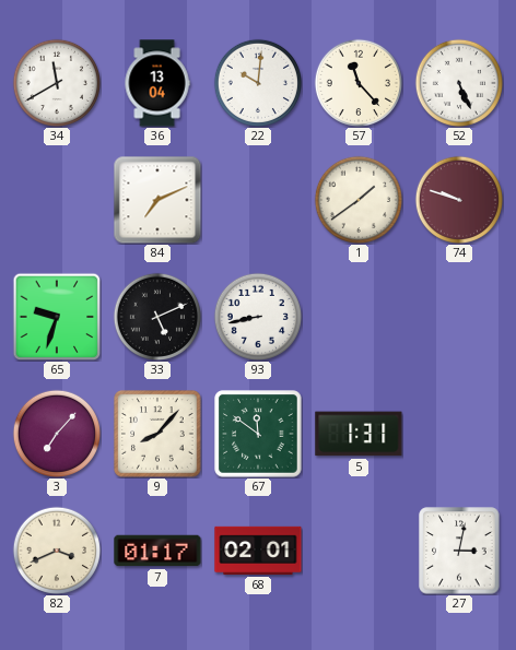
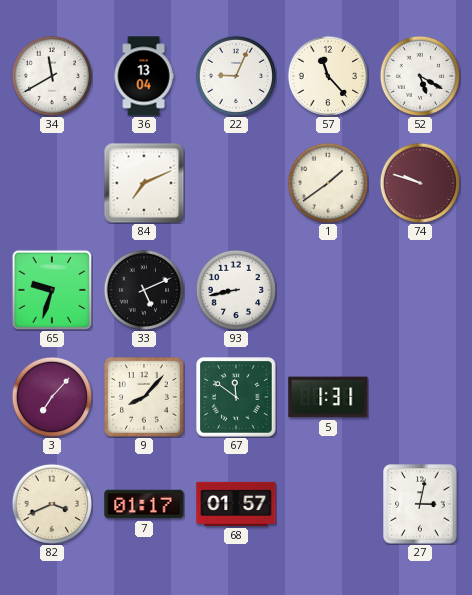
22: 10:01 -> 9:04 (235, 75)
52: 5:26 -> 5:20 (419, 75)
68: 02:01 -> 01:57 (236, 504)
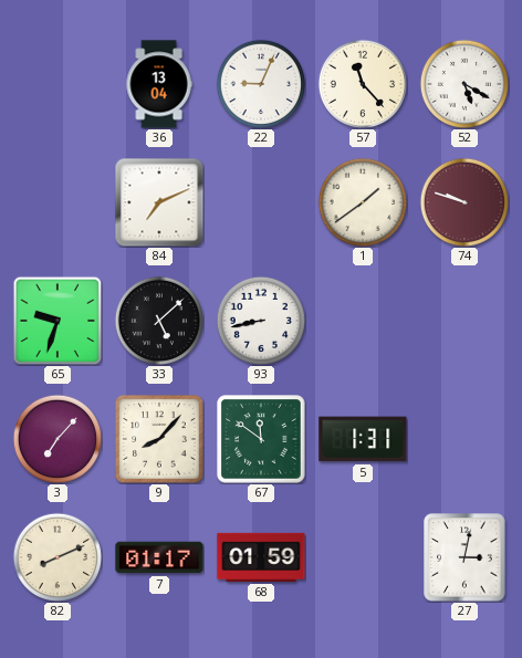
34: 11:40 -> none (51, 75)
33: 5:11 -> 5:08 (158, 320)
82: 3:41 -> 8:11 (56, 556)
68: 01:57 -> 01:59 (261, 557)
